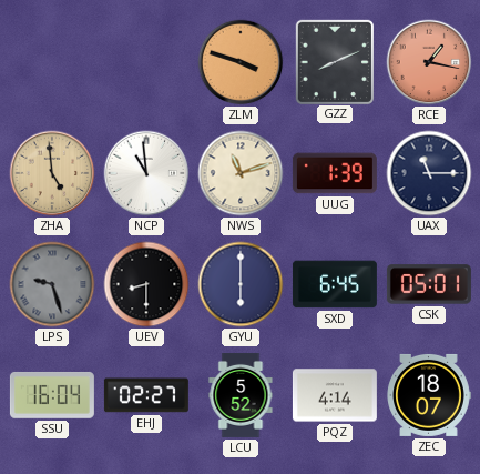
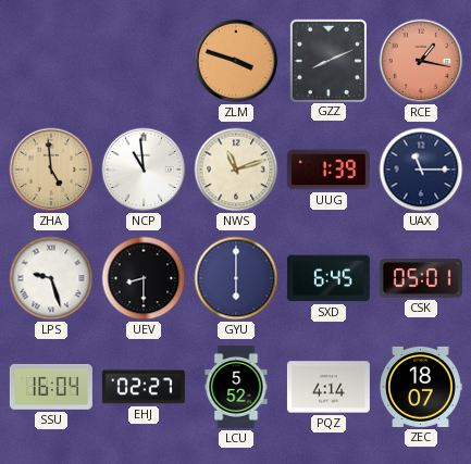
LPS dial: grey -> white (51, 278)
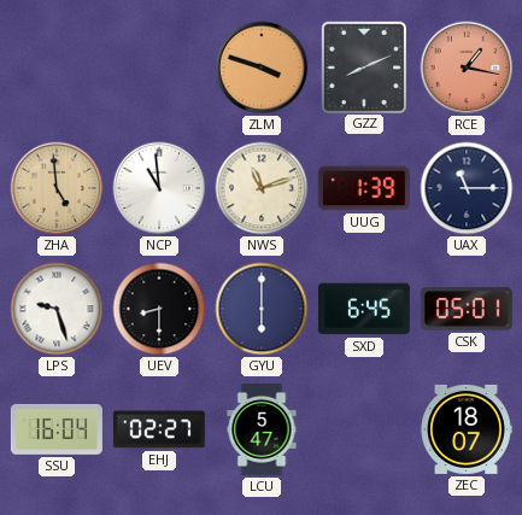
LCU: 5:52 -> 5:47 (262, 429)
PQZ: 4:14 -> none (329, 387)
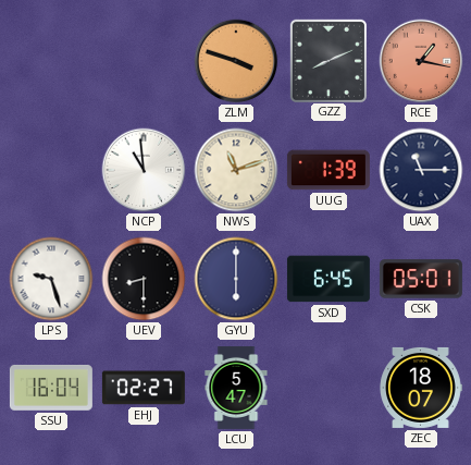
ZHA: 4:59 -> none (57, 188)
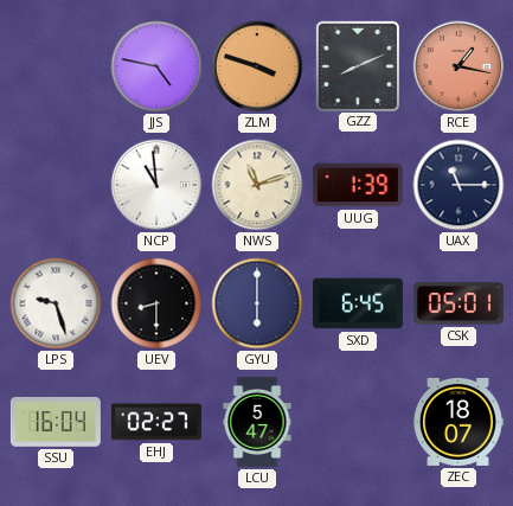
JJS: none -> 4:47 (156, 66)
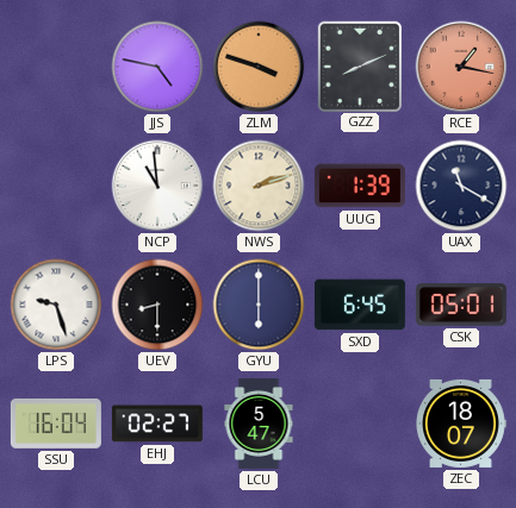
NWS: 11:12 -> 2:12 (259, 186)
UAX: 11:15 -> 11:20 (461, 186)
